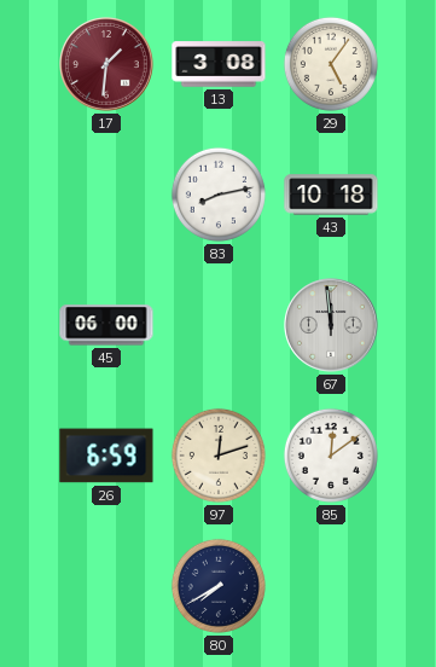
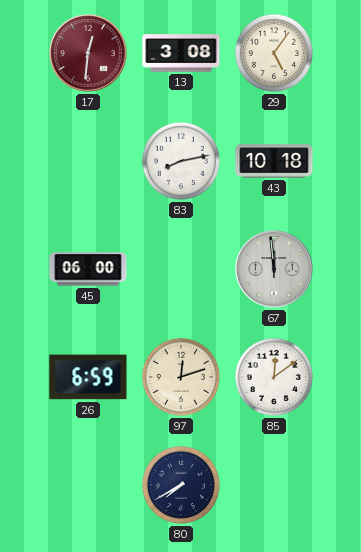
17: 1:31 -> 12:31 (88, 53)
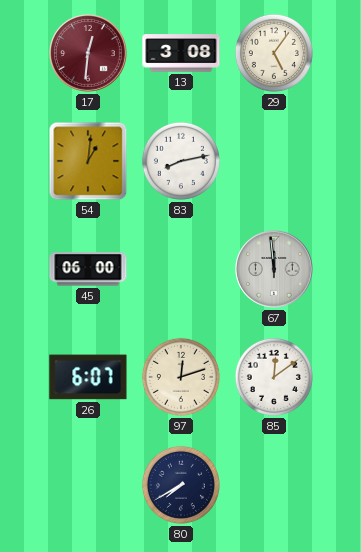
54: none -> 1:01 (88, 161)
43: 10:18 -> none (274, 161)
26: 6:59 -> 6:07 (88, 377)
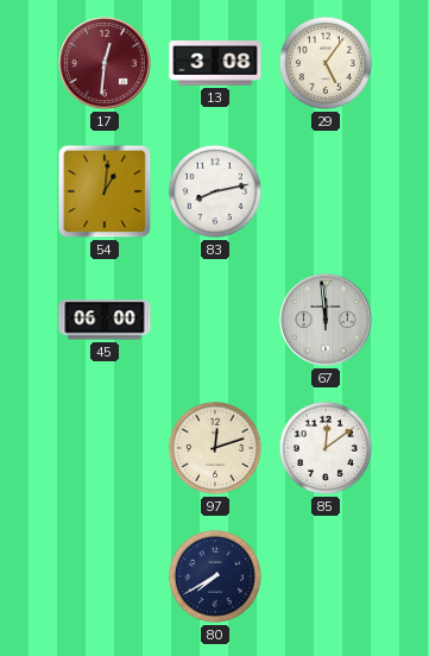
26: 6:07 -> none (88, 377)
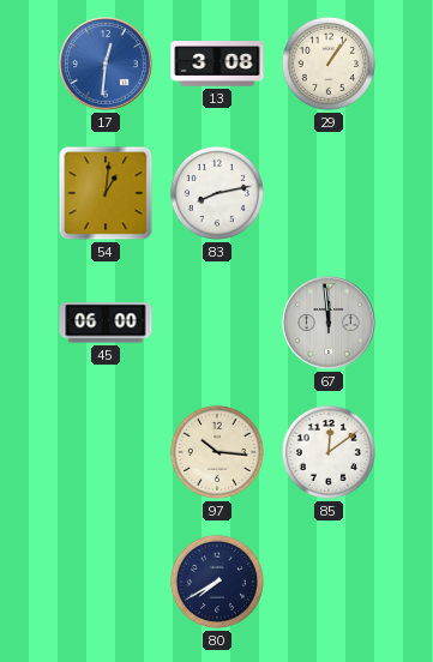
17 dial: burgundy -> blue (106, 64)
29: 5:06 -> 1:06 (329, 64)
97: 12:12 -> 10:16 (217, 452)
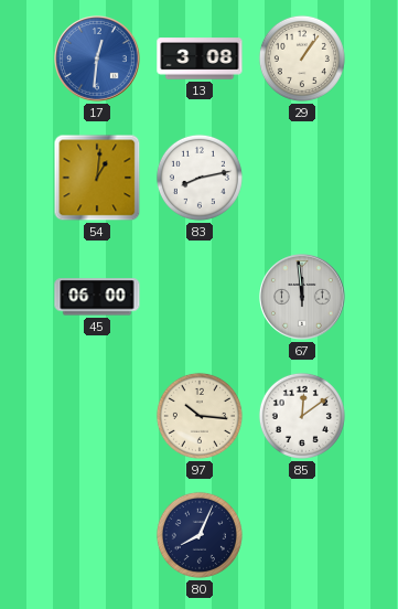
80: 7:40 -> 8:04 (200, 535)
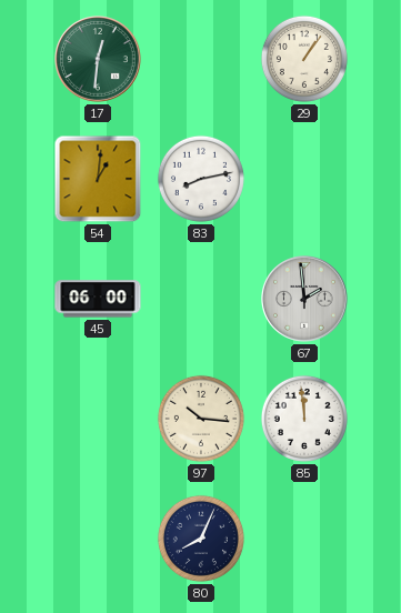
17 dial: blue -> green (98, 59)
13: 3:08 -> none (200, 58)
67: 11:59 -> 1:59 (304, 299)
85: 12:09 -> 11:59 (304, 419)
